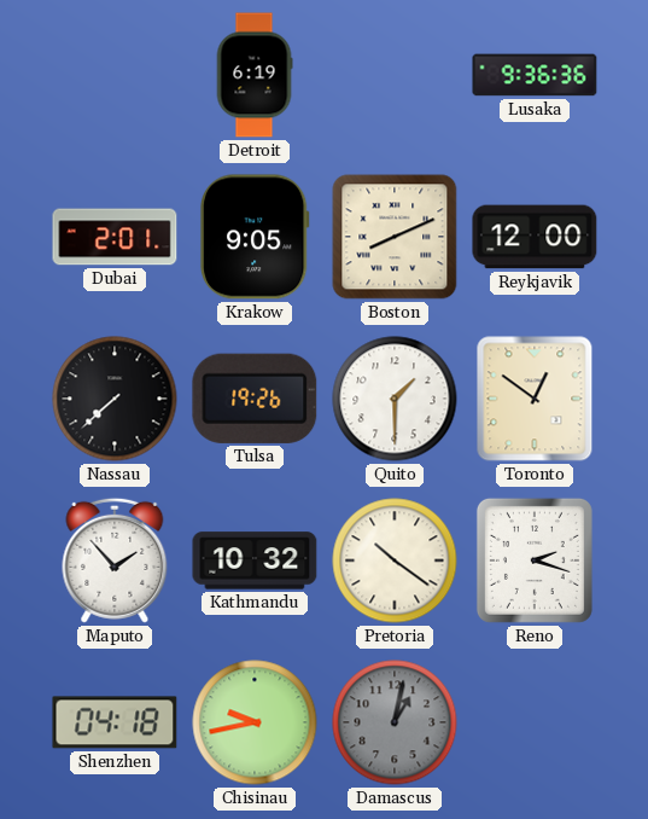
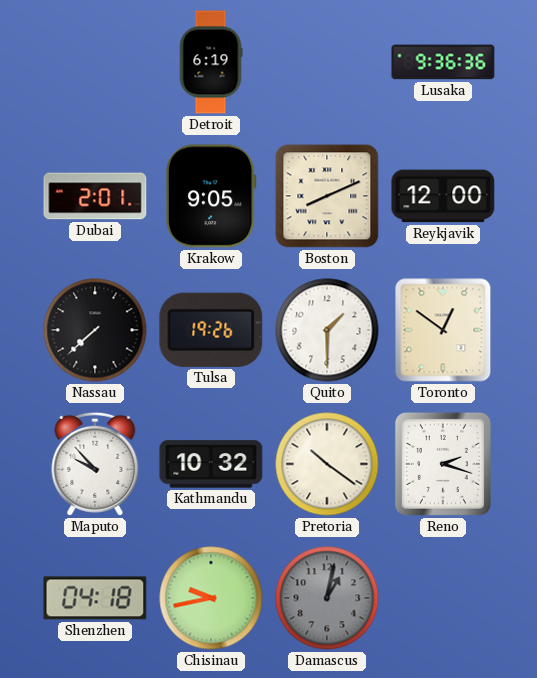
Maputo: 1:53 -> 9:53 (95, 464)
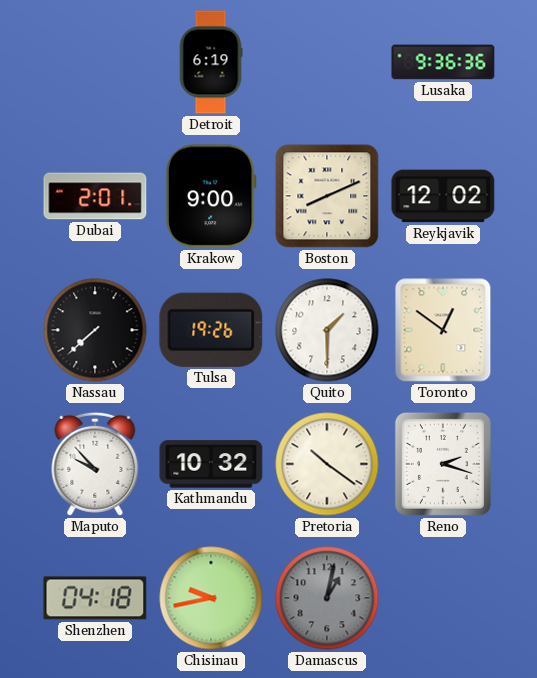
Krakow: 9:05 -> 9:00 (211, 196)
Reykjavik: 12:00 -> 12:02 (443, 196)
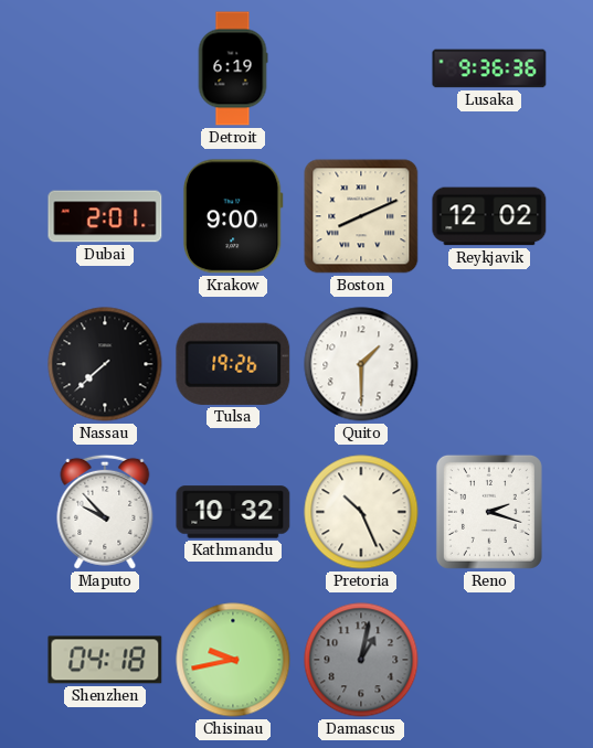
Toronto: 12:51 -> none (443, 330)
Pretoria: 10:21 -> 10:26 (361, 512)
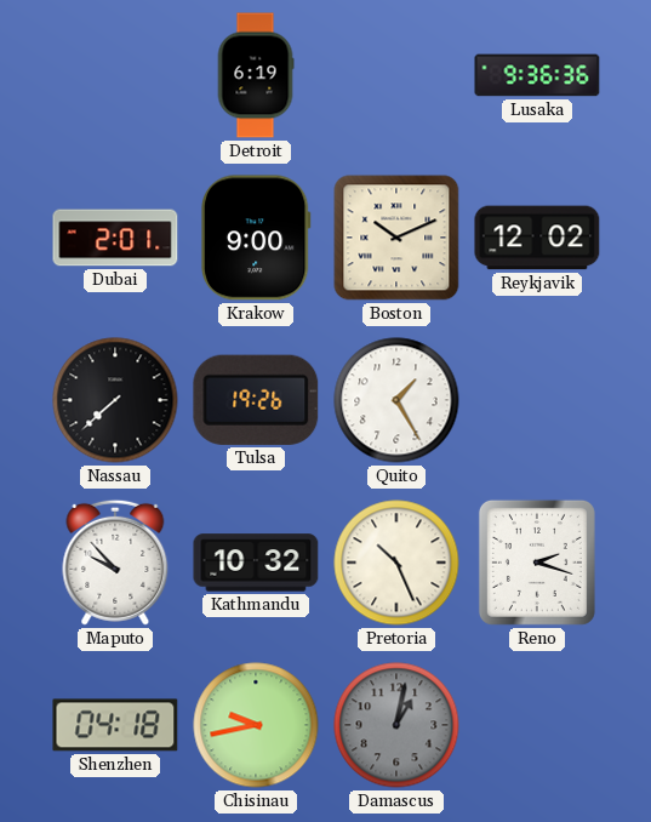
Boston: 8:11 -> 10:11 (396, 238)
Quito: 1:30 -> 1:25 (396, 400)
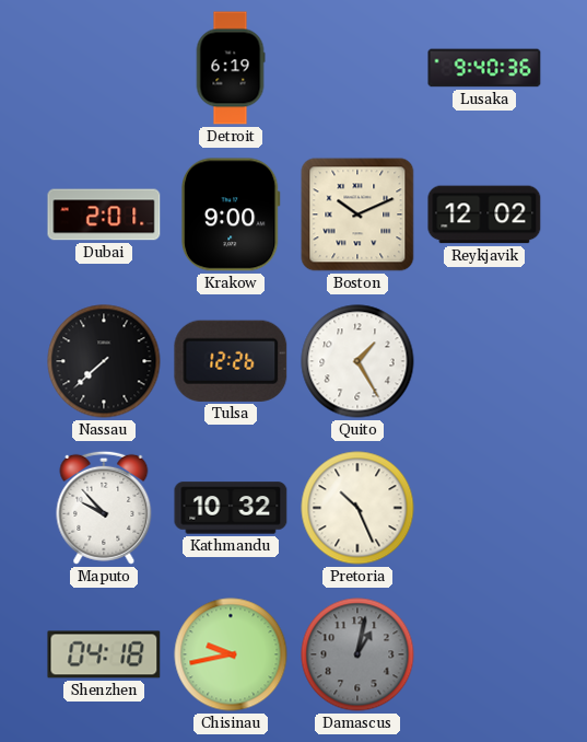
Lusaka: 9:36 -> 9:40 (484, 68)
Tulsa: 19:26 -> 12:26 (231, 361)
Reno: 2:18 -> none (537, 563)
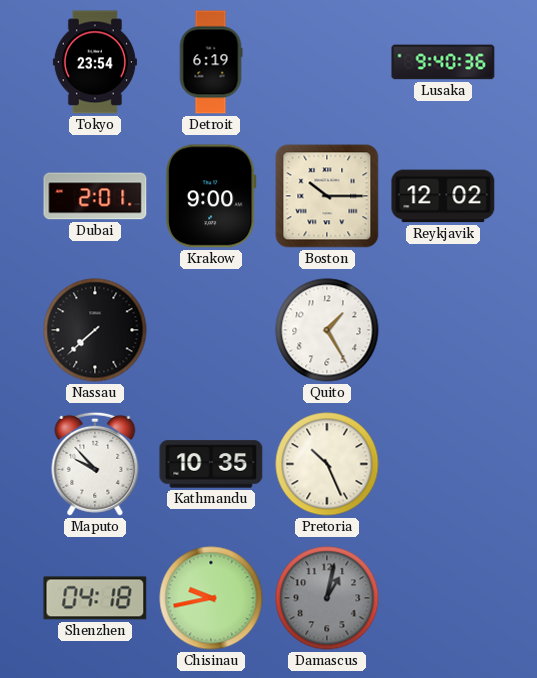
Tokyo: none -> 23:54 (95, 62)
Boston: 10:11 -> 10:15 (327, 196)
Tulsa: 12:26 -> none (231, 361)
Kathmandu: 10:32 -> 10:35 (211, 464)
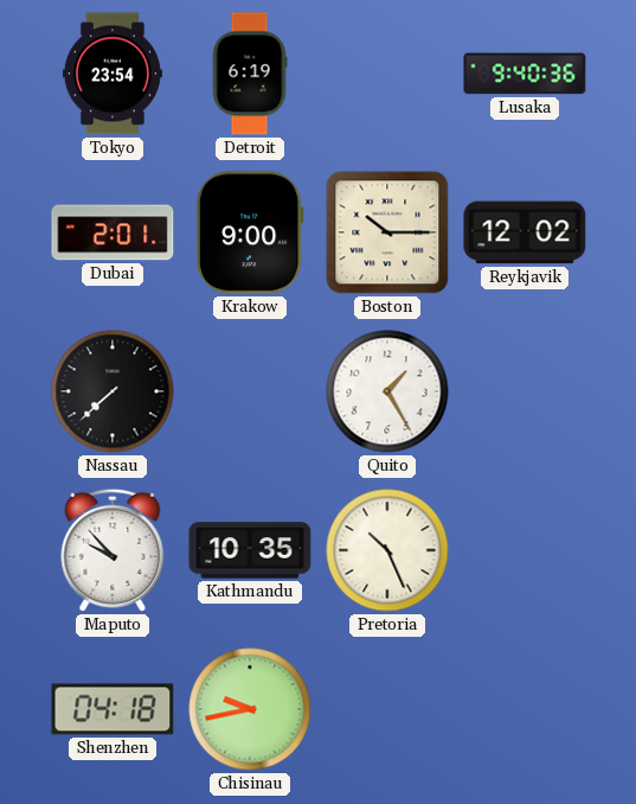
Damascus: 1:02 -> none (327, 598)
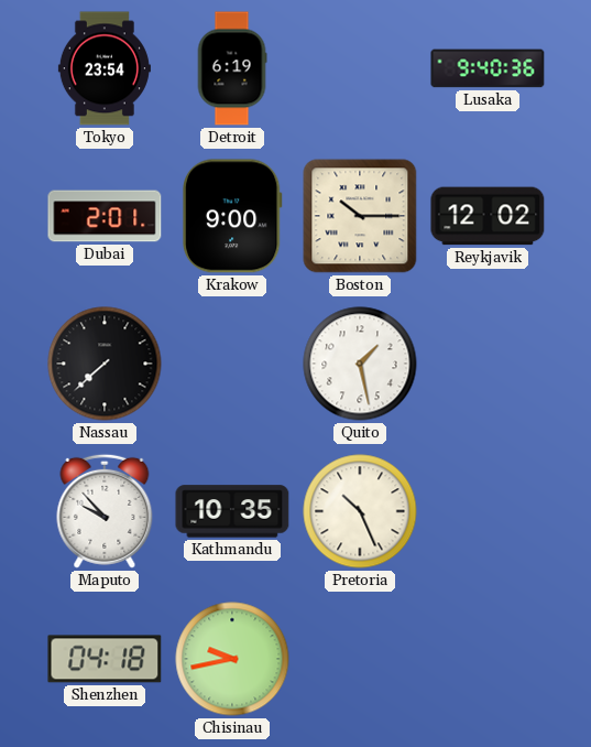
Quito: 1:25 -> 1:28 (360, 364)
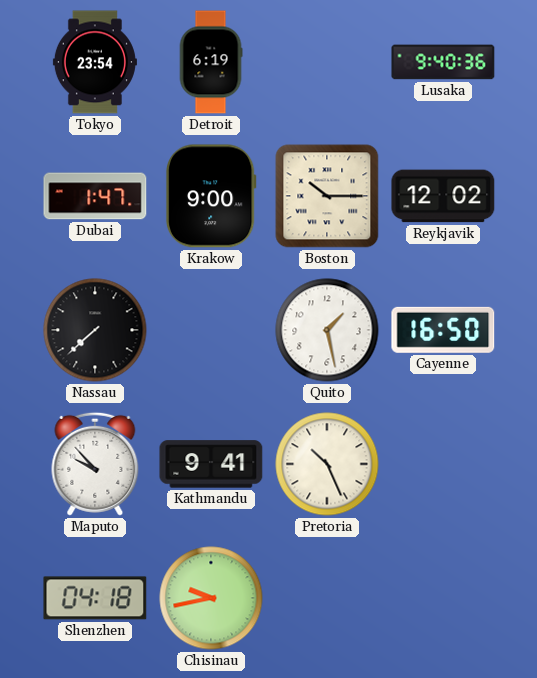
Dubai: 2:01 -> 1:47 (95, 196)
Cayenne: none -> 16:50 (443, 330)
Kathmandu: 10:35 -> 9:41 (211, 464)
